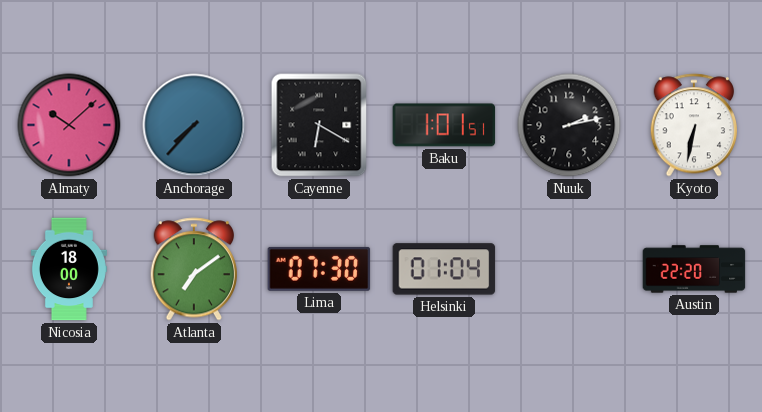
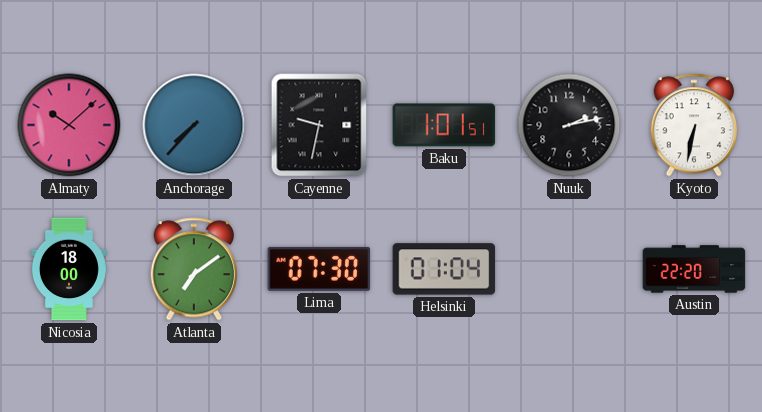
Cayenne: 6:20 -> 9:32 (319, 125)
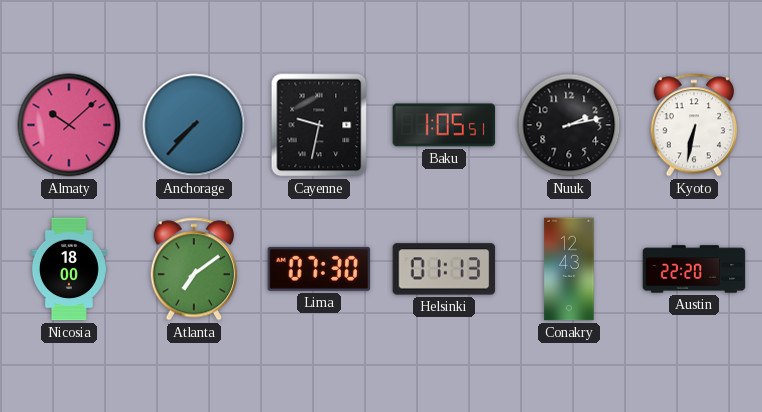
Baku: 1:01 -> 1:05 (444, 125)
Helsinki: 01:04 -> 01:13 (444, 269)
Conakry: none -> 12:43 (569, 269)
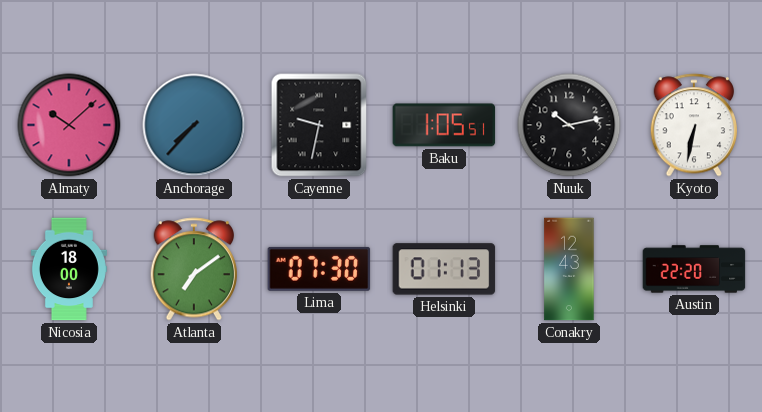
Nuuk: 2:13 -> 10:13 (569, 125)
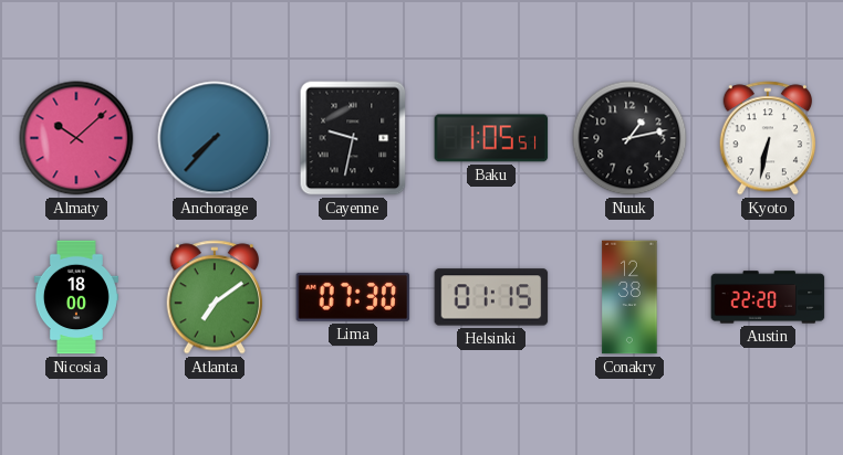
Nuuk: 10:13 -> 1:13 (629, 138)
Helsinki: 01:13 -> 01:15 (491, 297)
Conakry: 12:43 -> 12:38 (629, 297)
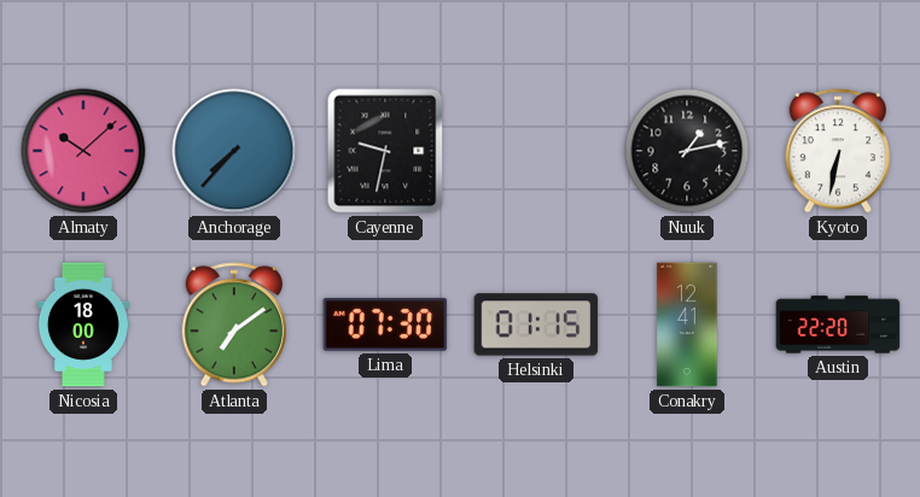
Baku: 1:05 -> none (491, 138)
Conakry: 12:38 -> 12:41 (687, 324)
